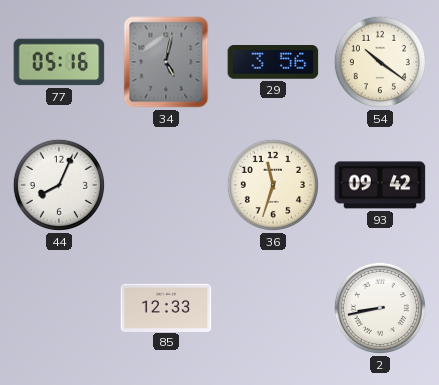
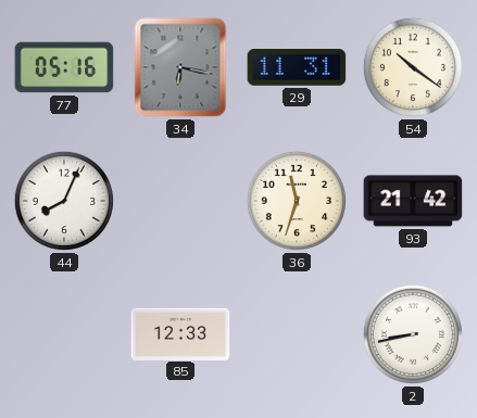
34: 5:02 -> 6:17 (180, 67)
29: 3:56 -> 11:31 (297, 67)
93: 09:42 -> 21:42 (413, 201)
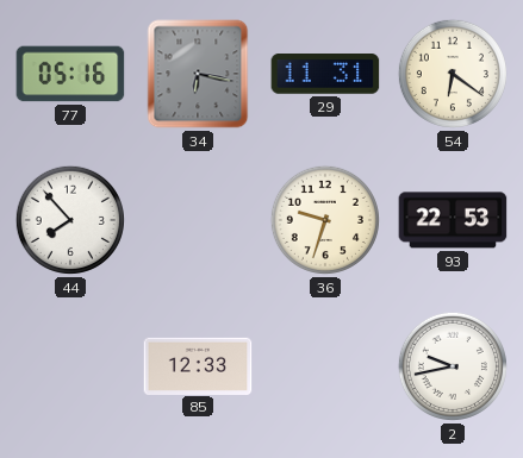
54: 10:21 -> 6:21 (453, 74)
44: 8:04 -> 7:53 (70, 220)
36: 11:33 -> 9:33 (325, 220)
93: 21:42 -> 22:53 (453, 220)
2: 8:43 -> 9:43 (453, 366)
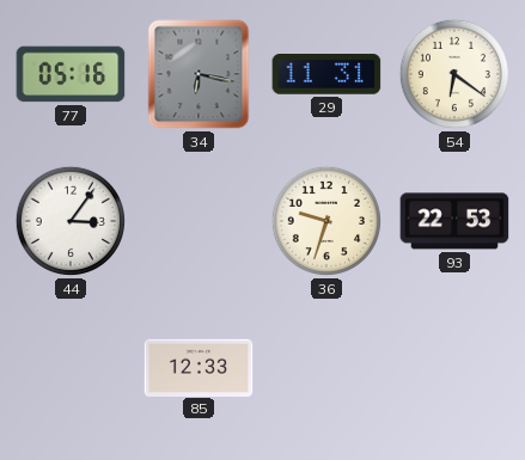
44: 7:53 -> 3:06 (71, 221)
2: 9:43 -> none (453, 366)
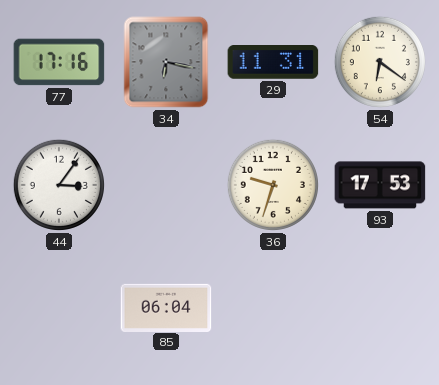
77: 05:16 -> 17:16 (59, 62)
93: 22:53 -> 17:53 (380, 185)
85: 12:33 -> 06:04 (166, 307)
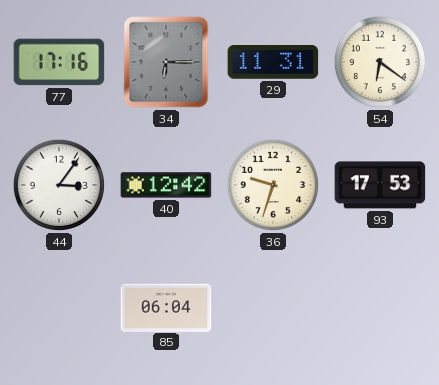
34: 6:17 -> 6:15 (166, 62)
40: none -> 12:42 (166, 185)
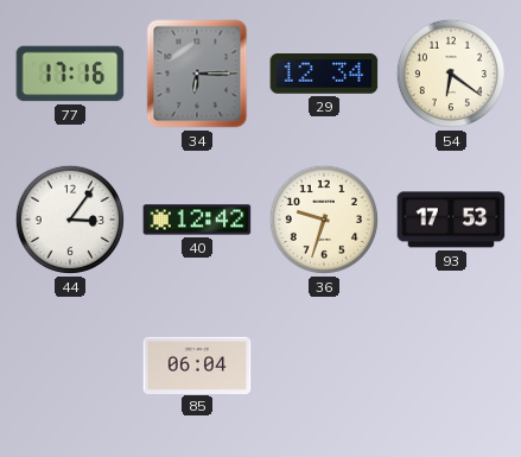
29: 11:31 -> 12:34 (324, 74)
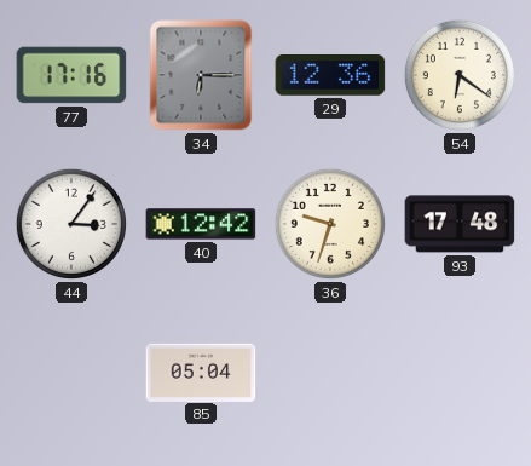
29: 12:34 -> 12:36 (330, 75)
93: 17:53 -> 17:48 (460, 224)
85: 06:04 -> 05:04 (201, 372)
